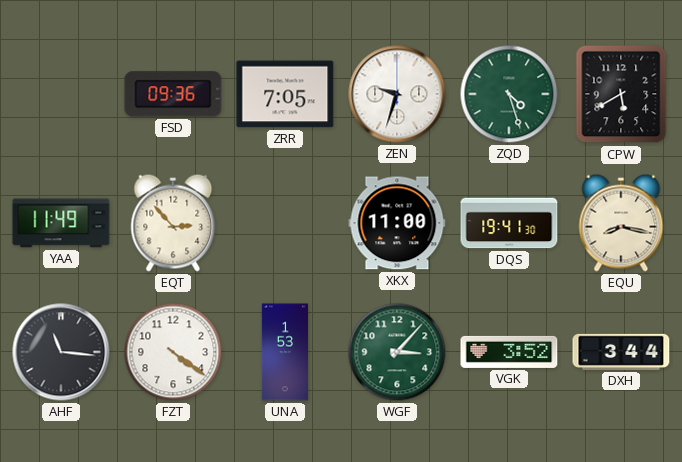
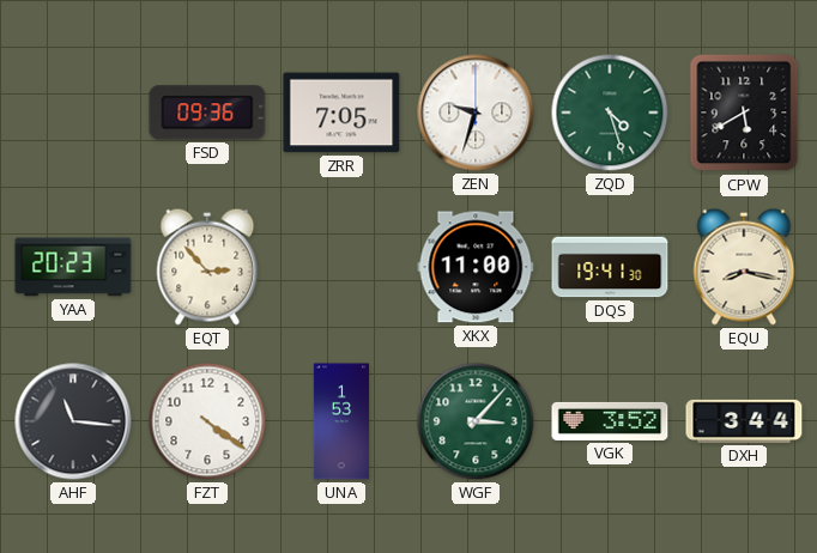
YAA: 11:49 -> 20:23 (73, 267)
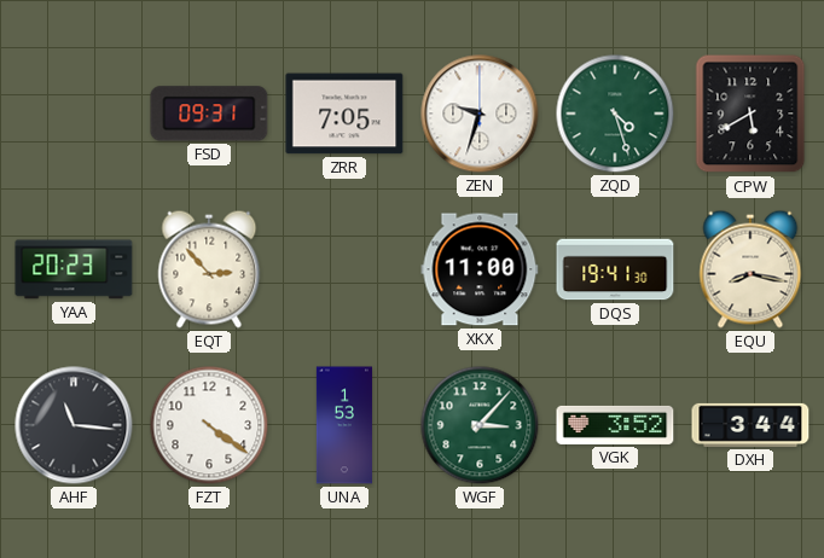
FSD: 09:36 -> 09:31 (209, 114)
